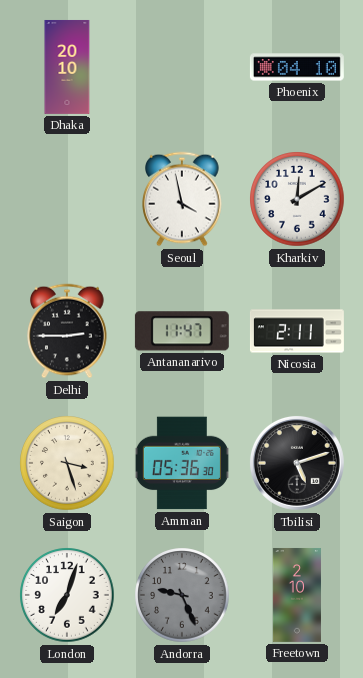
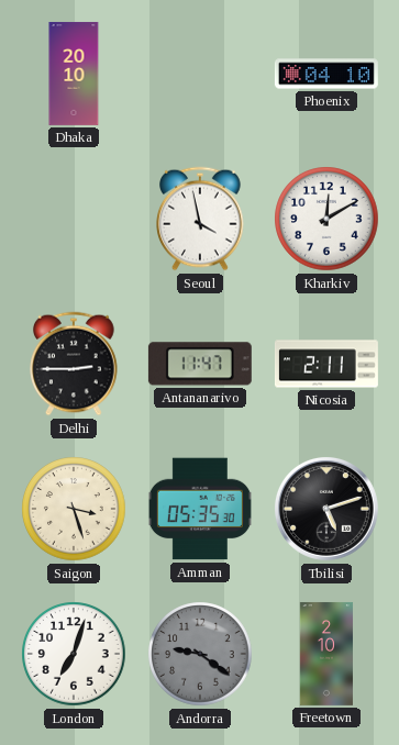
Amman: 05:36 -> 05:35 (200, 509)
Andorra: 9:26 -> 9:21 (200, 654)
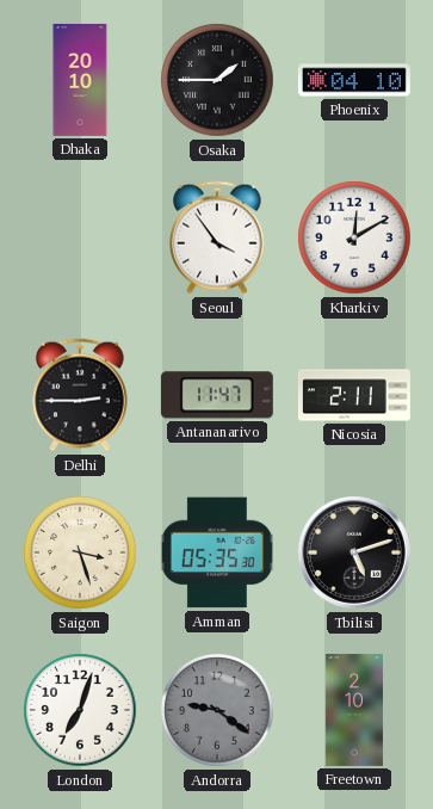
Osaka: none -> 1:45 (217, 80)
Seoul: 3:58 -> 3:54 (217, 237)
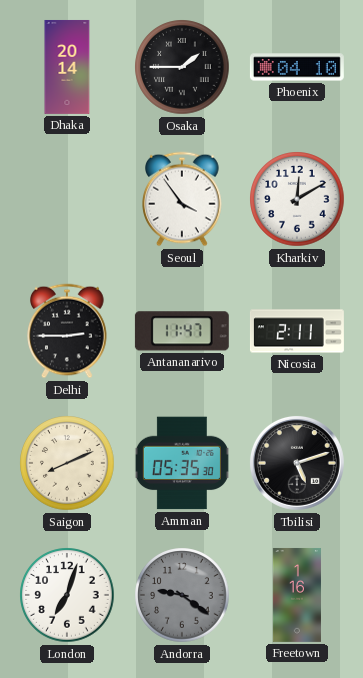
Dhaka: 20:10 -> 20:14 (67, 67)
Saigon: 3:27 -> 8:11 (67, 463)
Freetown: 2:10 -> 1:16 (297, 595)
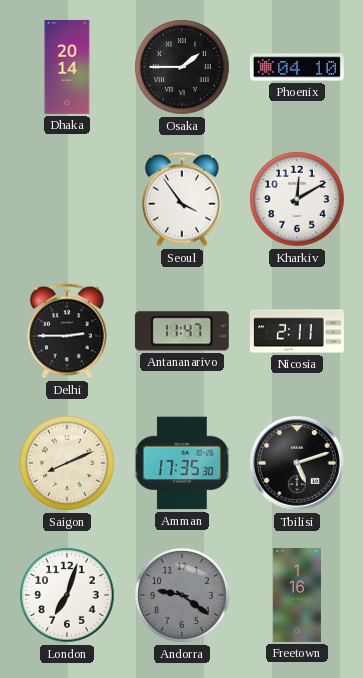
Amman: 05:35 -> 17:35 (182, 463)
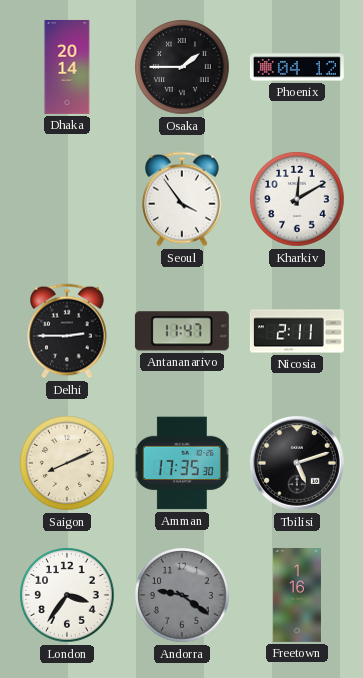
Phoenix: 04:10 -> 04:12 (297, 67)
London: 7:03 -> 3:36 (67, 595)
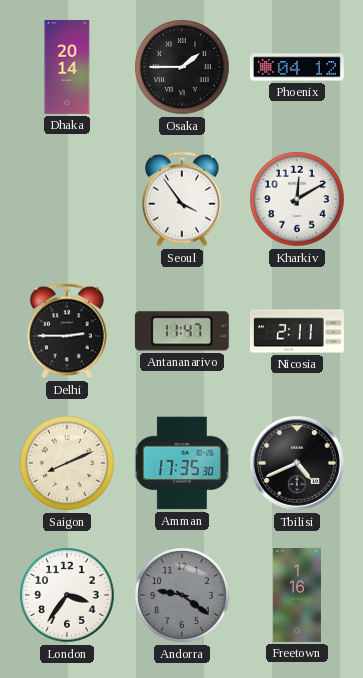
Tbilisi: 5:12 -> 4:41 (297, 463)
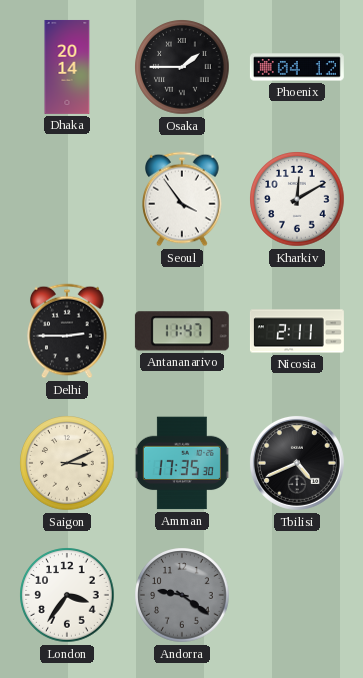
Saigon: 8:11 -> 3:11 (67, 463)
Freetown: 1:16 -> none (297, 595)
